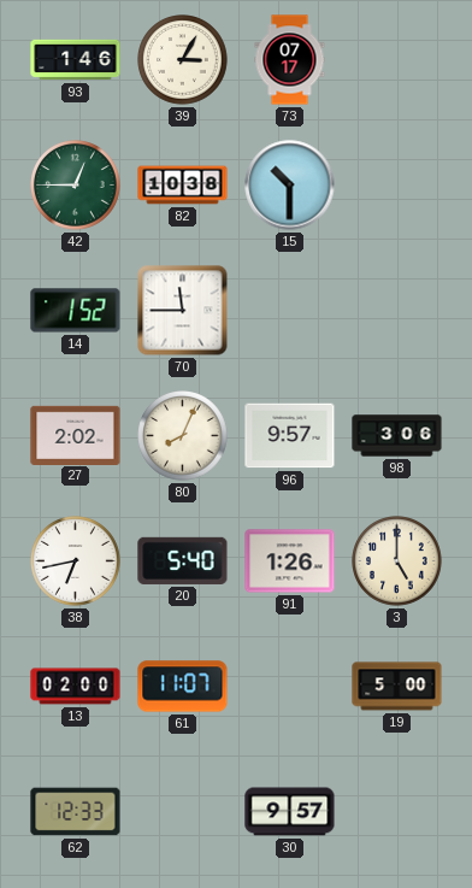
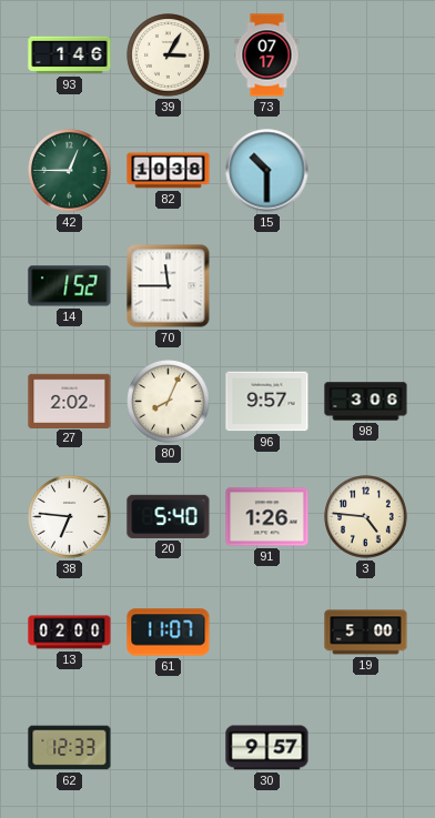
38: 6:43 -> 6:46 (70, 517)
3: 5:00 -> 4:46 (366, 517)
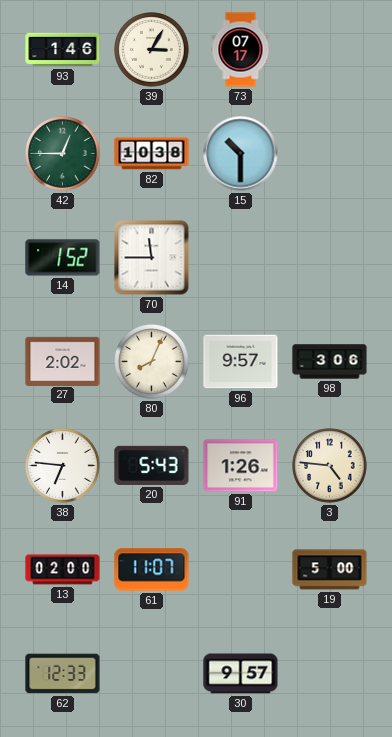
20: 5:40 -> 5:43 (152, 465)
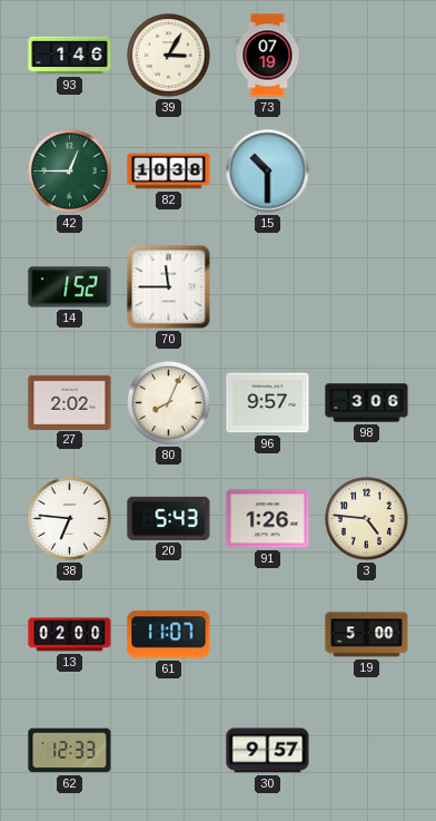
73: 07:17 -> 07:19 (268, 56)
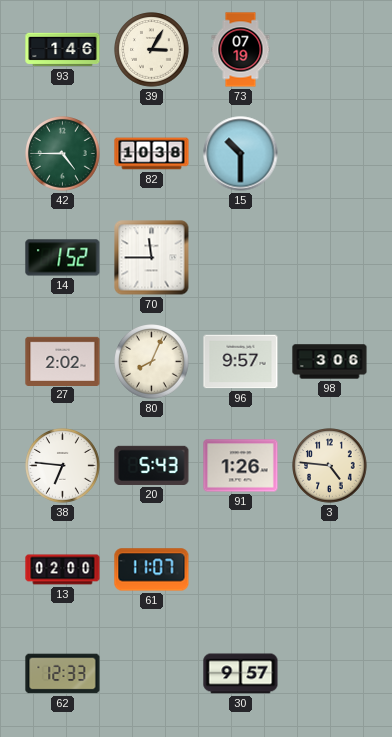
42: 12:45 -> 4:45 (63, 154)
19: 5:00 -> none (367, 635)
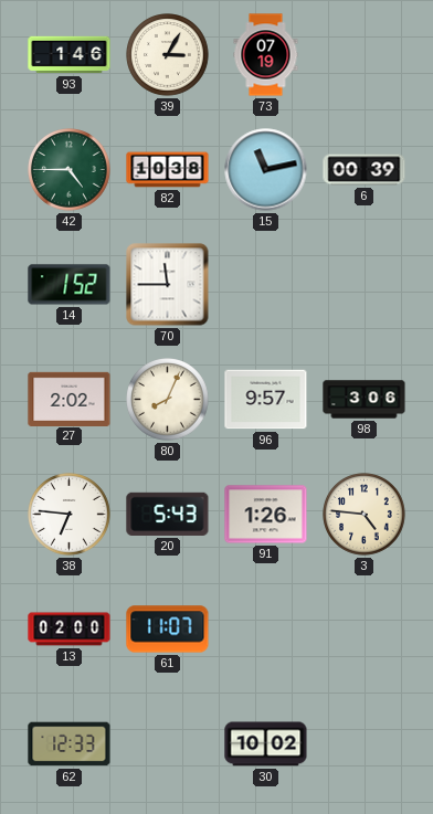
15: 10:30 -> 11:13 (266, 170)
6: none -> 00:39 (365, 170)
30: 9:57 -> 10:02 (266, 744)
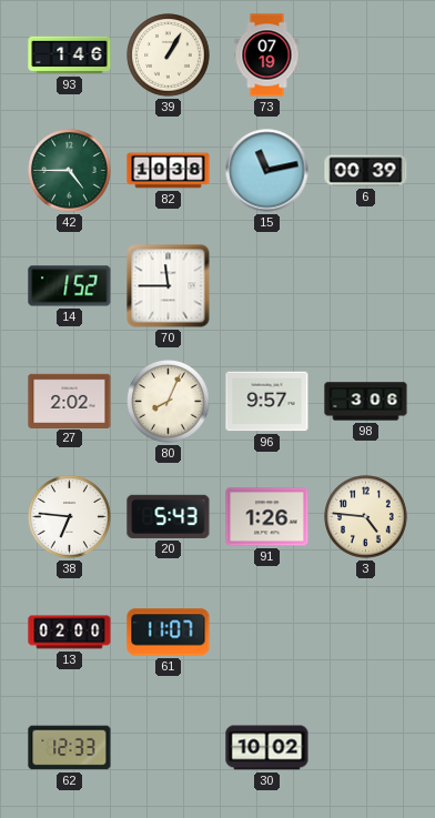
39: 3:05 -> 1:05 (169, 55)
